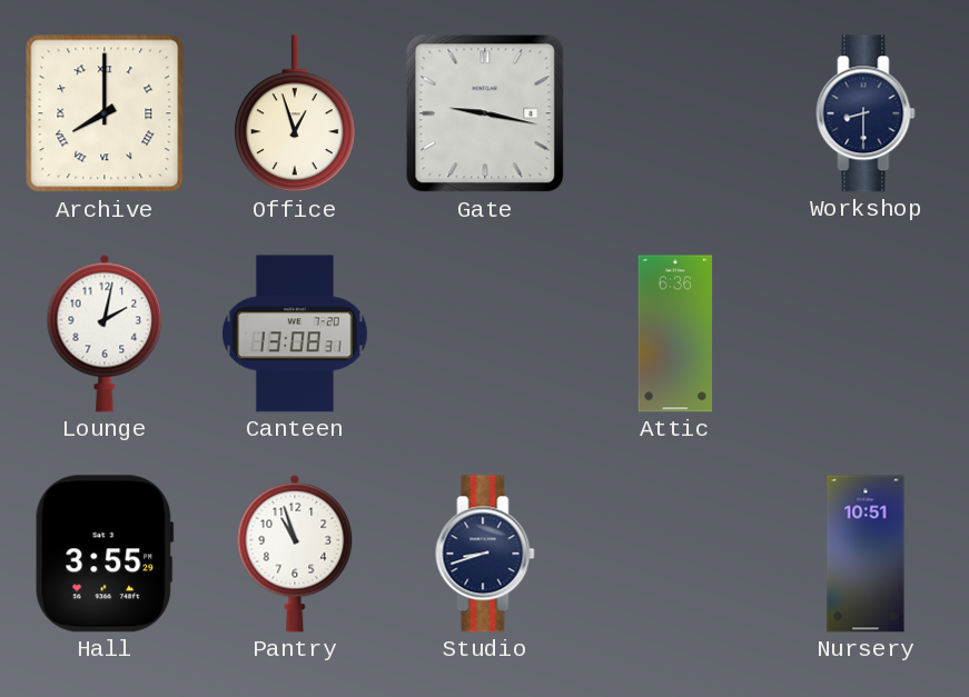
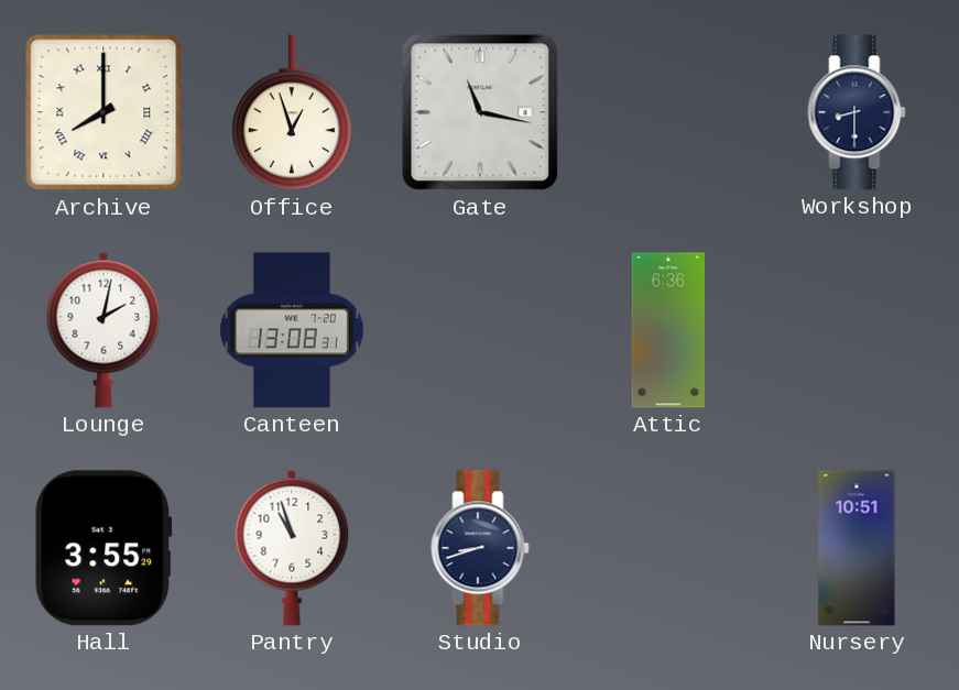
Gate: 9:17 -> 11:17 (480, 112)
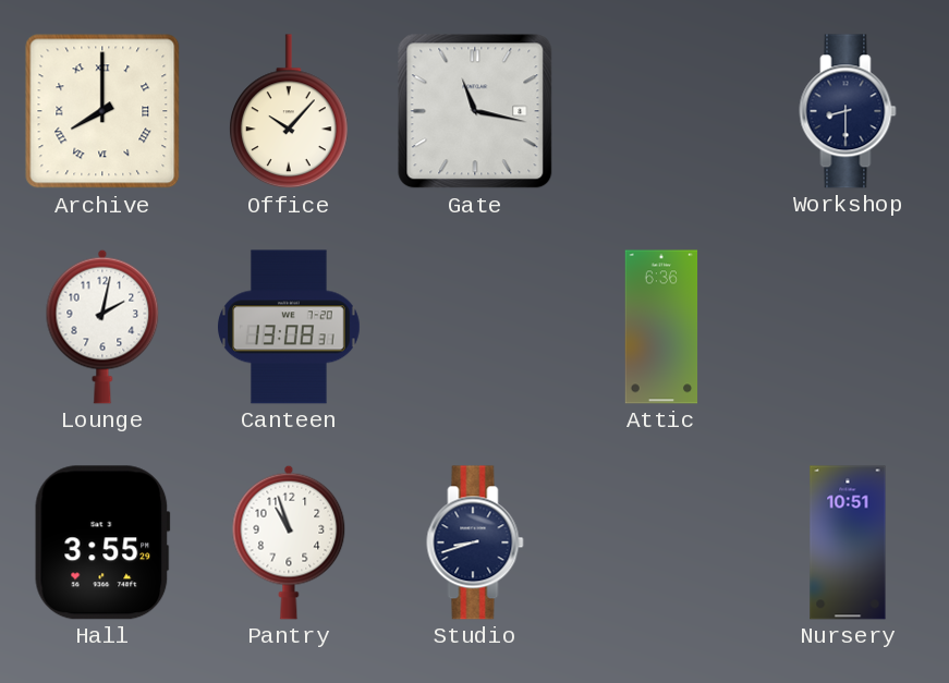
Office: 12:57 -> 10:07 (289, 112)
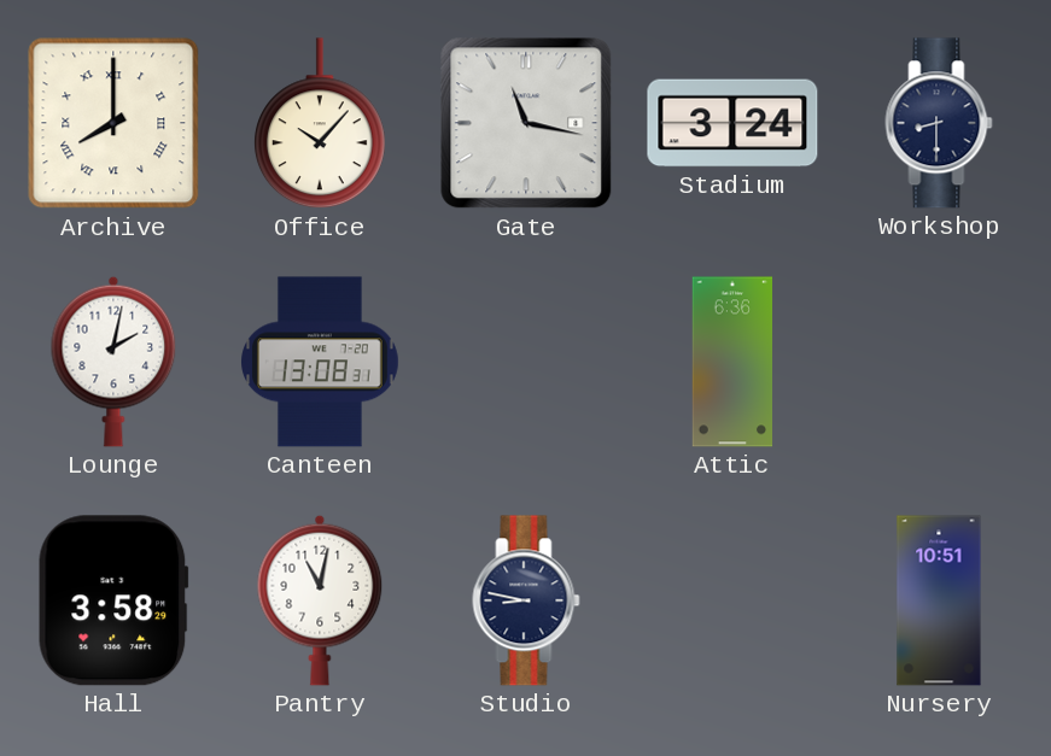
Stadium: none -> 3:24 (732, 123)
Hall: 3:55 -> 3:58 (113, 600)
Pantry: 10:57 -> 11:02 (320, 600)
Studio: 8:42 -> 8:47 (526, 600)
